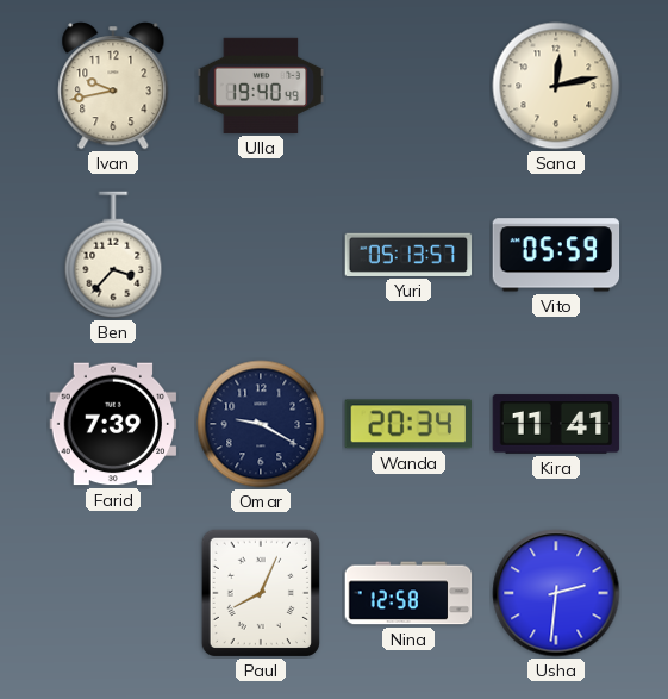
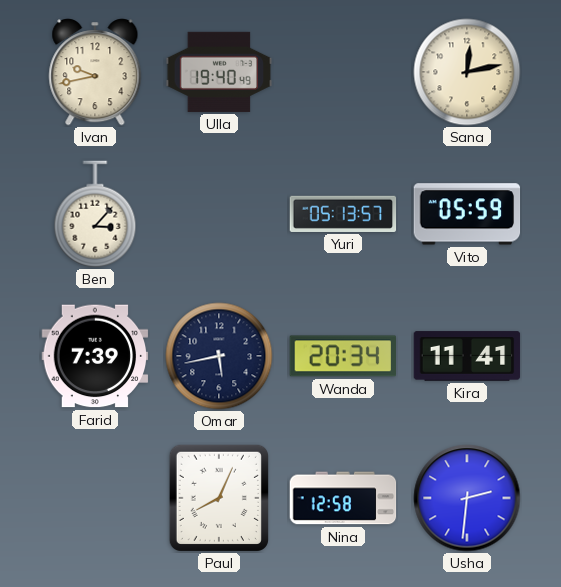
Ben: 3:37 -> 3:07 (95, 214)
Omar: 9:20 -> 5:43 (219, 356)
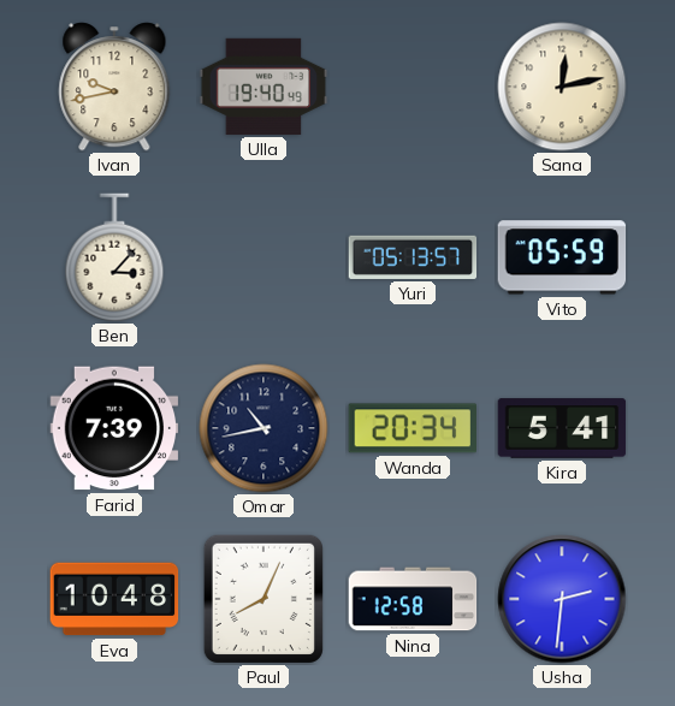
Omar: 5:43 -> 10:43 (264, 428)
Kira: 11:41 -> 5:41 (562, 428)
Eva: none -> 10:48 (114, 599)
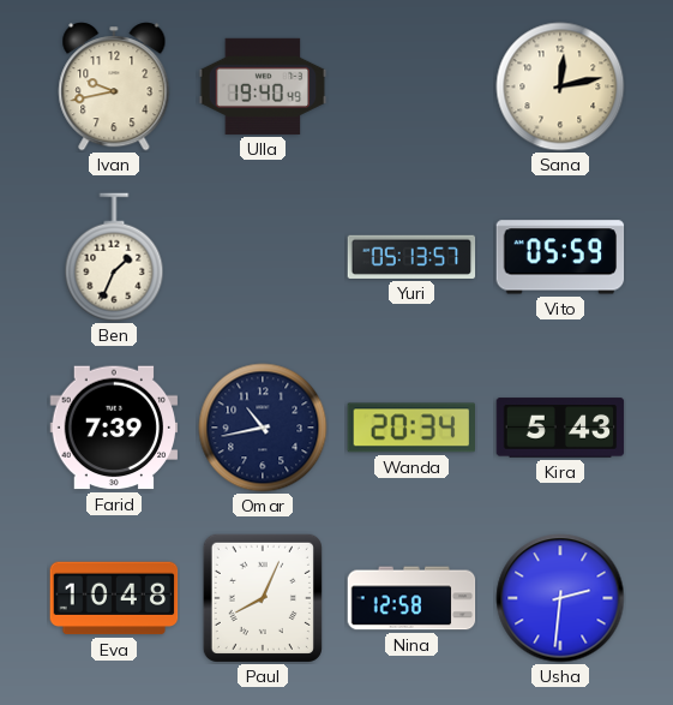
Ben: 3:07 -> 1:34 (114, 257)
Kira: 5:41 -> 5:43 (560, 428)
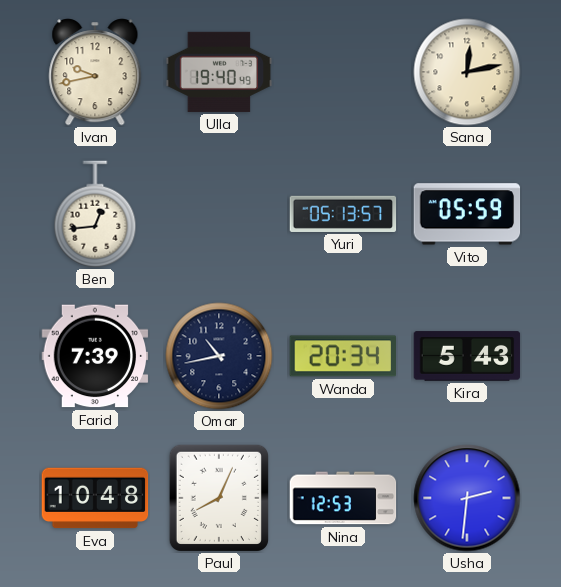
Ben: 1:34 -> 12:44 (95, 214)
Nina: 12:58 -> 12:53 (343, 498)
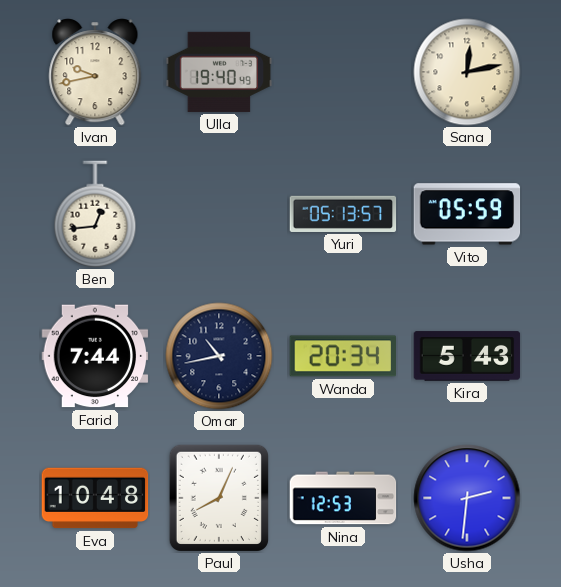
Farid: 7:39 -> 7:44 (95, 356)
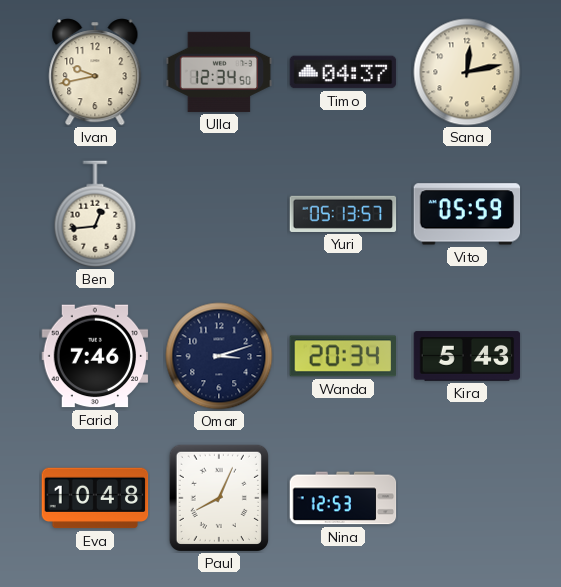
Ulla: 19:40 -> 12:34 (219, 72)
Timo: none -> 04:37 (343, 72)
Farid: 7:44 -> 7:46 (95, 356)
Omar: 10:43 -> 3:12 (219, 356)
Usha: 2:31 -> none (467, 498)
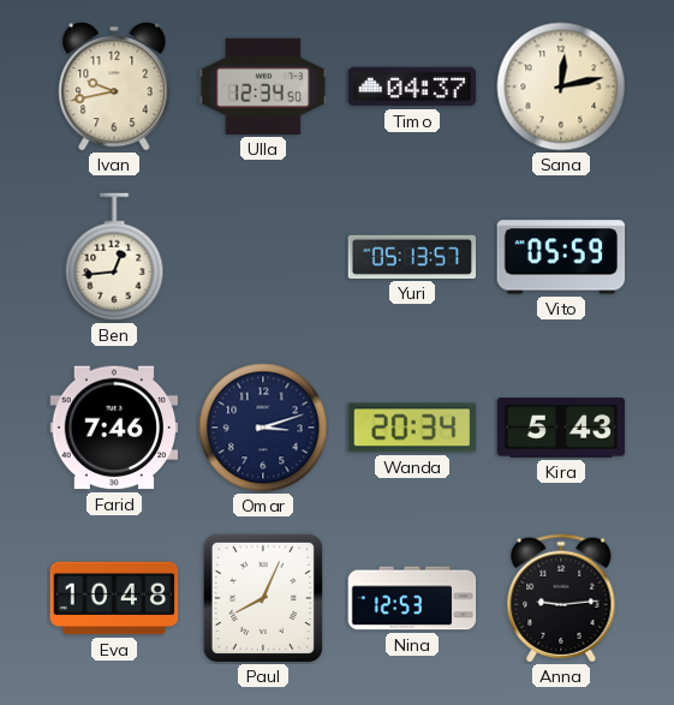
Anna: none -> 9:14 (561, 598)
